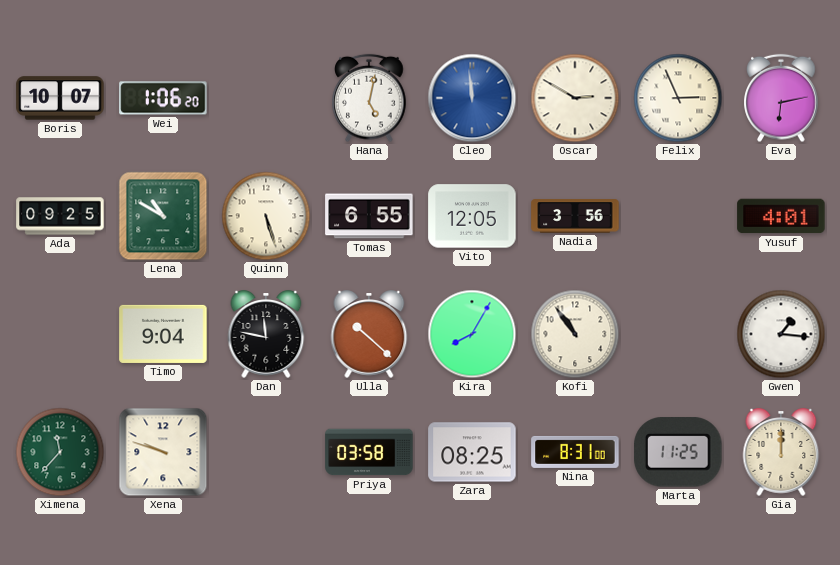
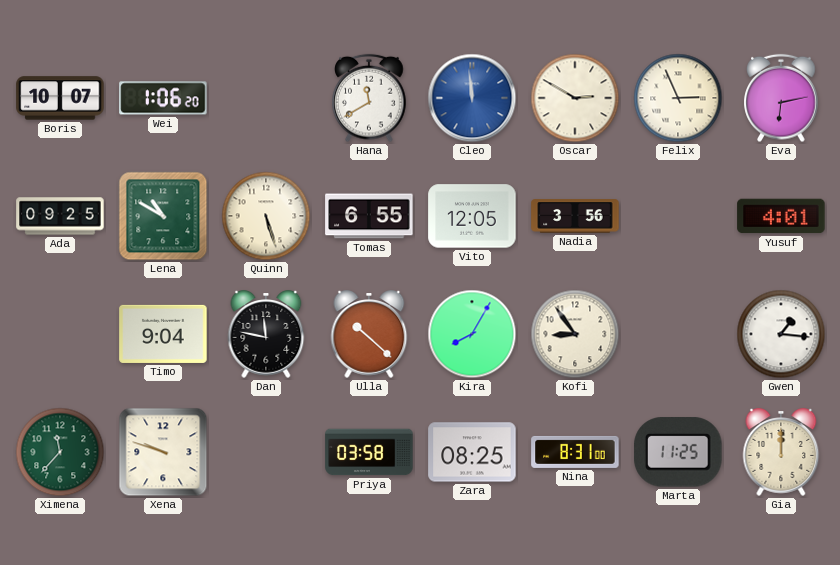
Hana: 5:02 -> 11:40 (369, 98)
Kofi: 10:54 -> 8:54 (575, 334)
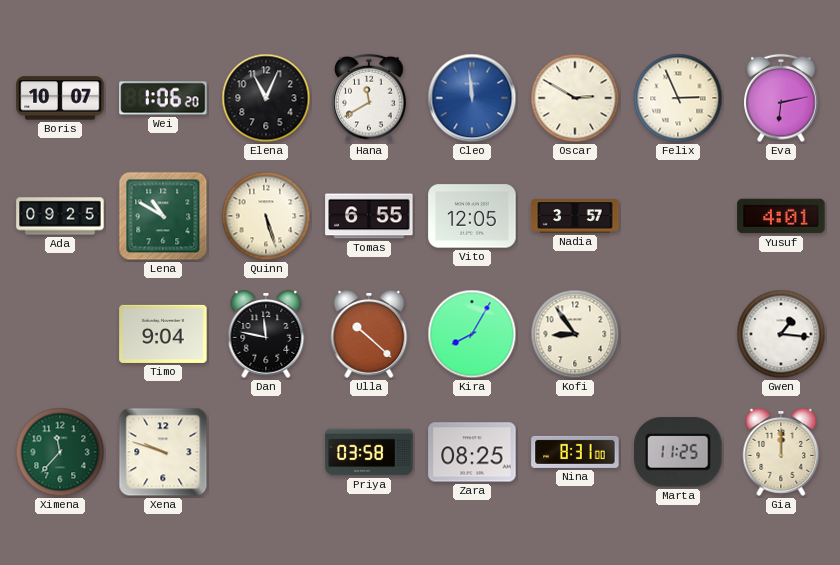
Elena: none -> 11:04 (266, 98)
Nadia: 3:56 -> 3:57 (575, 216)
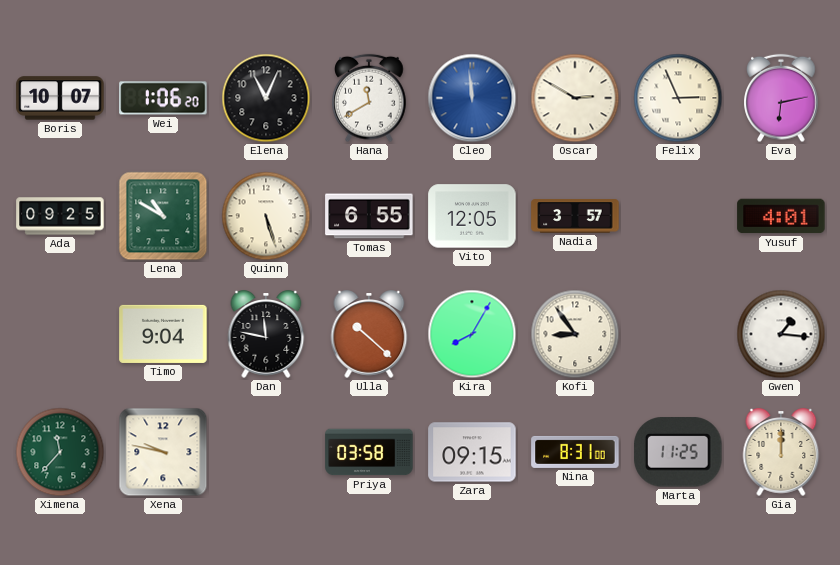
Xena: 9:48 -> 9:47 (163, 452)
Zara: 08:25 -> 09:15 (472, 452)
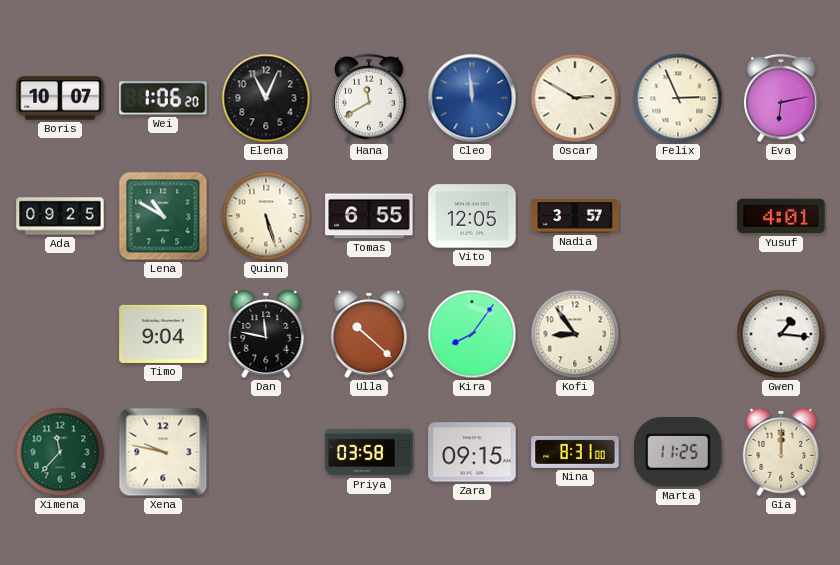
Kira: 8:05 -> 8:06 (472, 334)
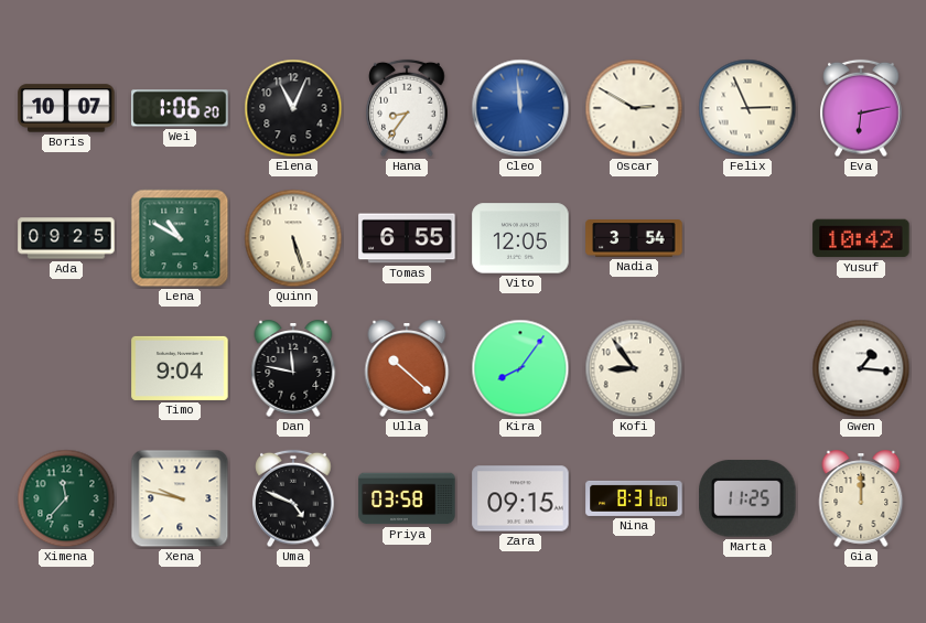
Hana: 11:40 -> 8:36 (407, 108)
Nadia: 3:57 -> 3:54 (634, 238)
Yusuf: 4:01 -> 10:42 (861, 238)
Uma: none -> 4:49 (293, 498)
